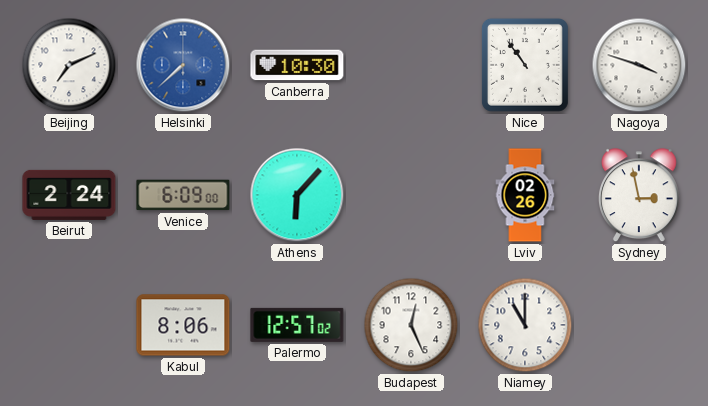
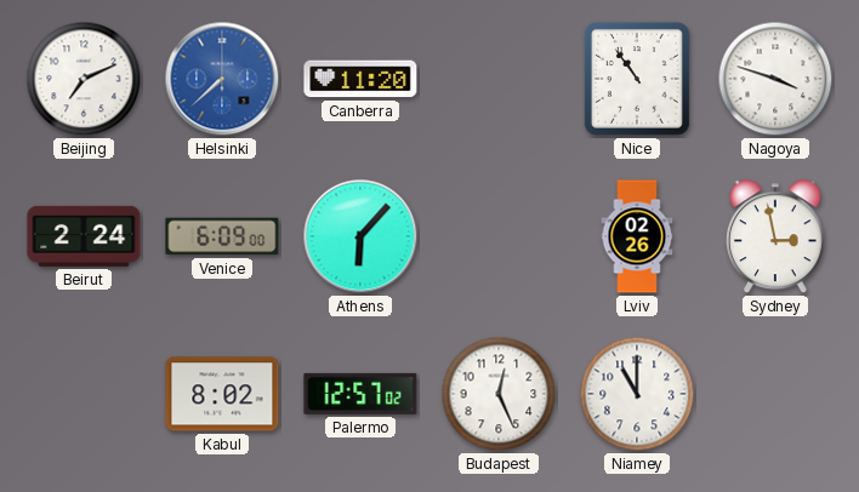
Canberra: 10:30 -> 11:20 (360, 79)
Kabul: 8:06 -> 8:02 (222, 394)
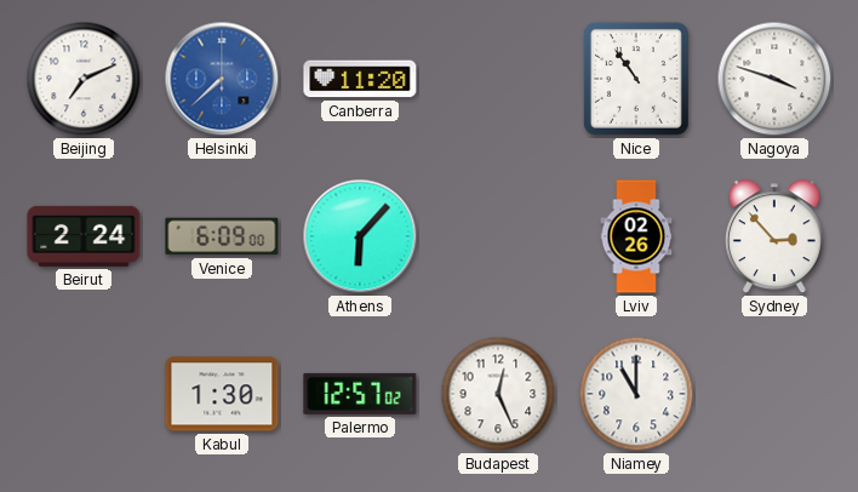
Sydney: 2:58 -> 2:53 (774, 238)
Kabul: 8:02 -> 1:30 (222, 394)
